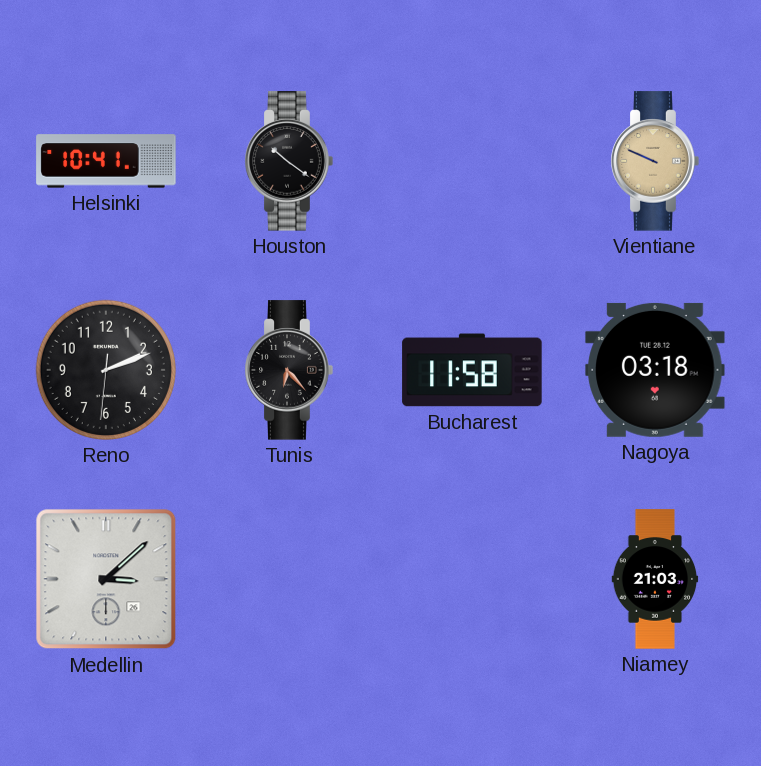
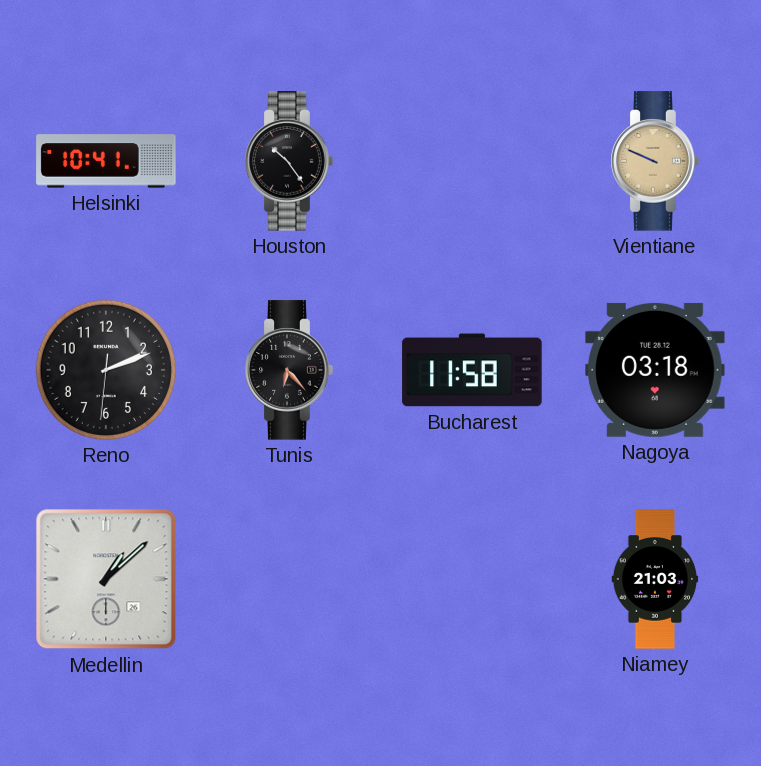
Houston: 10:21 -> 10:24 (289, 161)
Medellin: 3:08 -> 1:08 (106, 579)
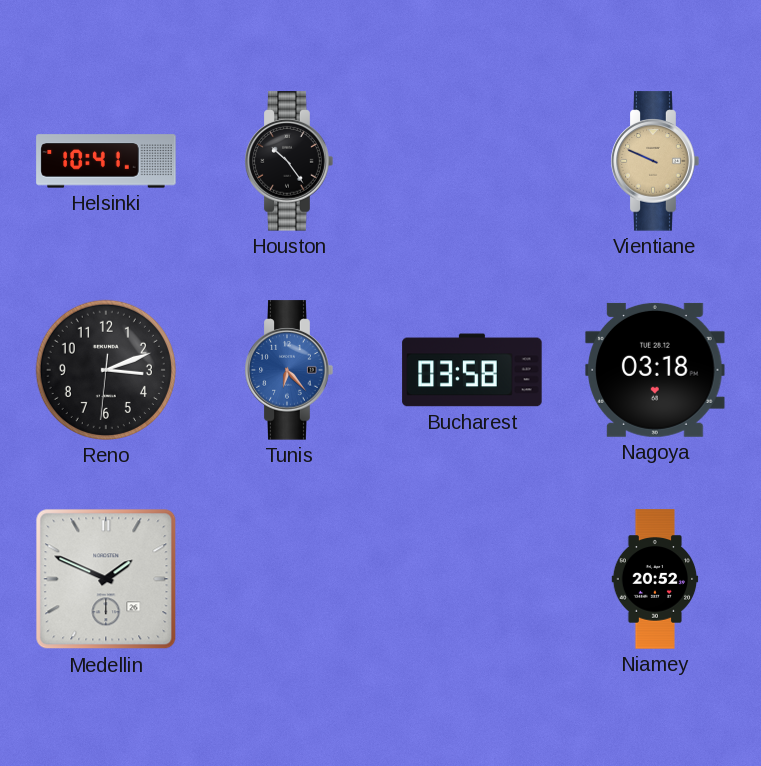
Reno: 2:11 -> 3:11 (106, 370)
Tunis dial: black -> blue (289, 370)
Bucharest: 11:58 -> 03:58 (472, 370)
Medellin: 1:08 -> 1:49 (106, 579)
Niamey: 21:03 -> 20:52 (655, 579)
